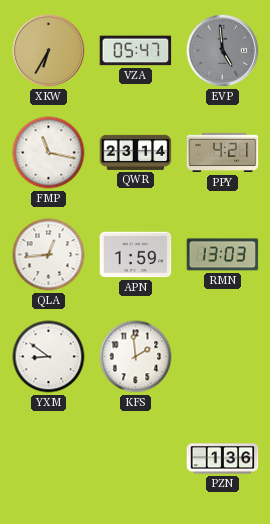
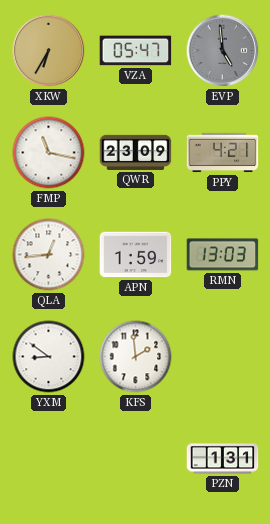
QWR: 23:14 -> 23:09 (136, 152)
PZN: 1:36 -> 1:31 (223, 459)
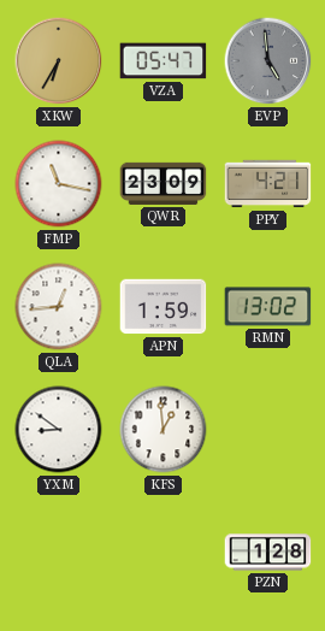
RMN: 13:03 -> 13:02 (268, 307)
KFS: 1:59 -> 12:59 (164, 430)
PZN: 1:31 -> 1:28 (268, 553)
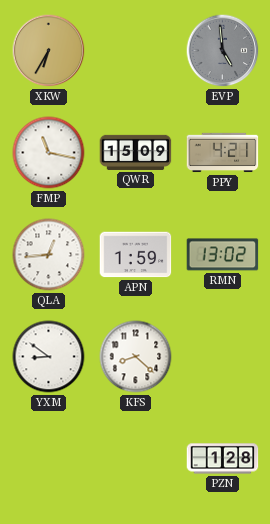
VZA: 05:47 -> none (164, 61)
QWR: 23:09 -> 15:09 (136, 152)
KFS: 12:59 -> 8:22 (136, 357)
